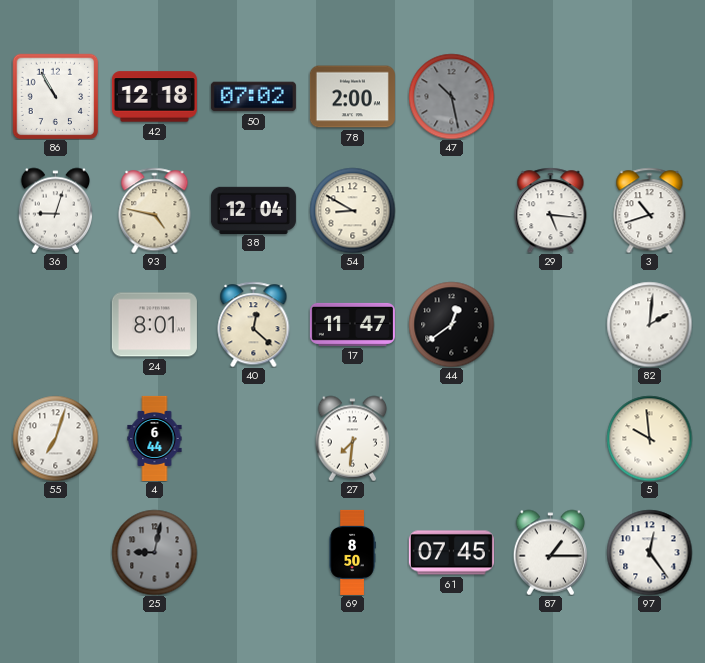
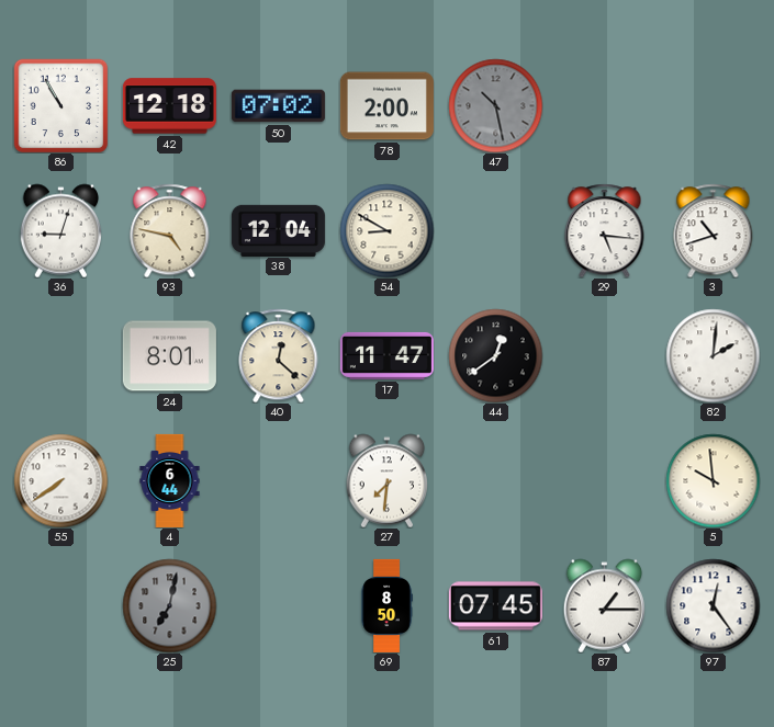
55: 7:03 -> 7:39 (60, 480)
25: 9:02 -> 7:02 (169, 605)
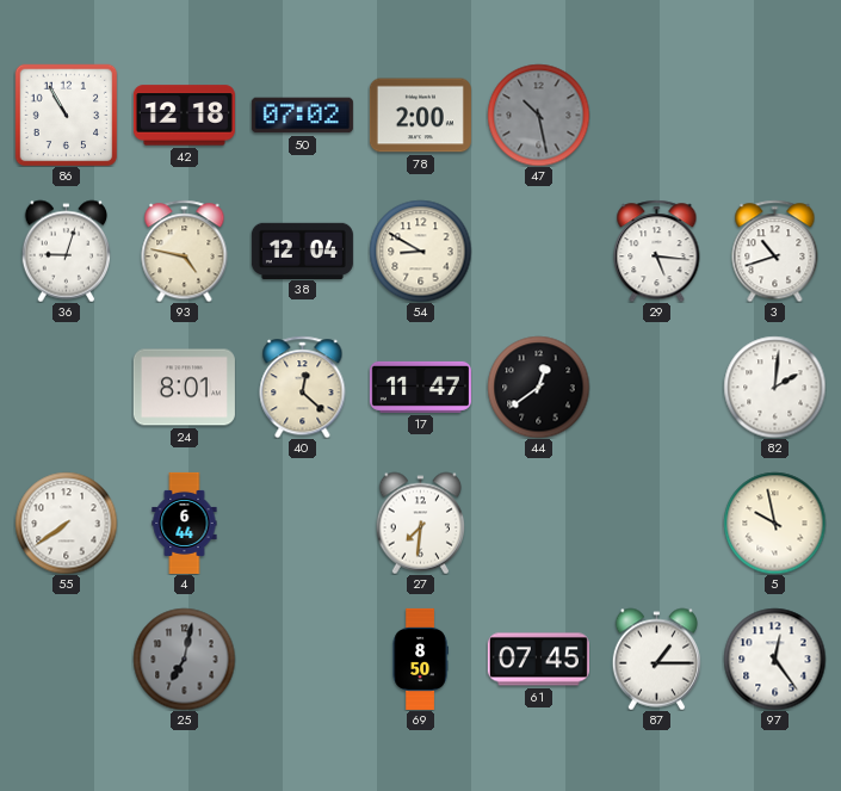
5: 9:59 -> 9:58 (774, 523)
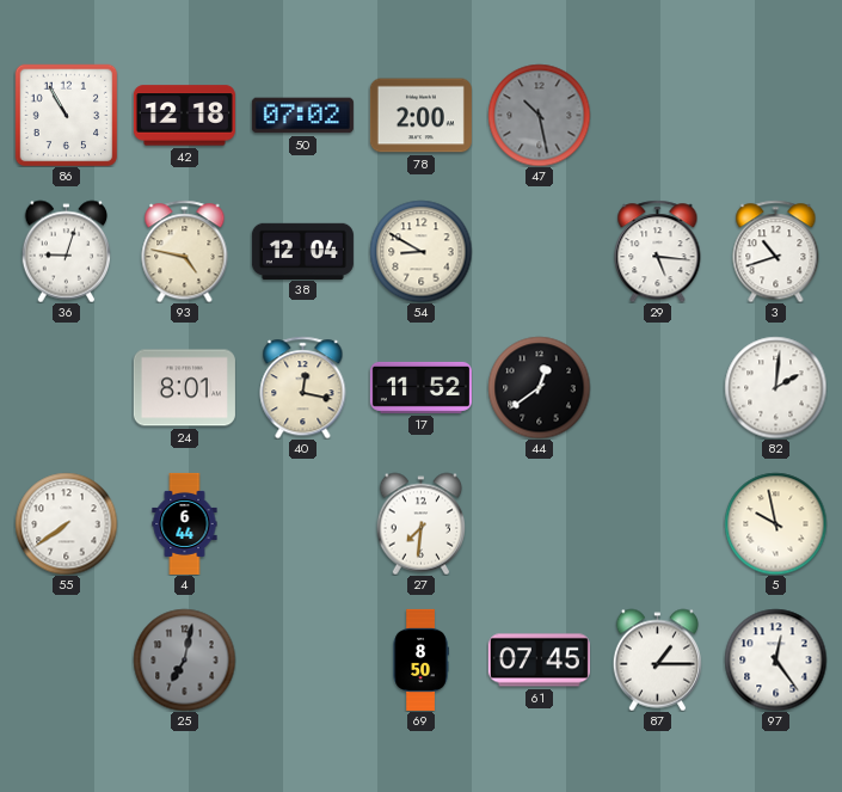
40: 12:22 -> 12:17 (303, 387)
17: 11:47 -> 11:52 (420, 387)
